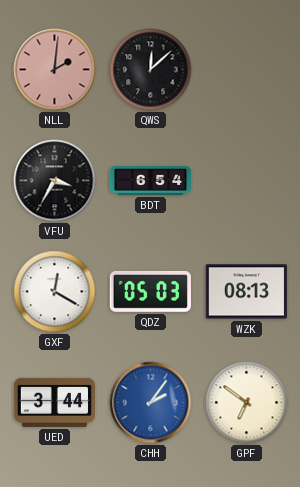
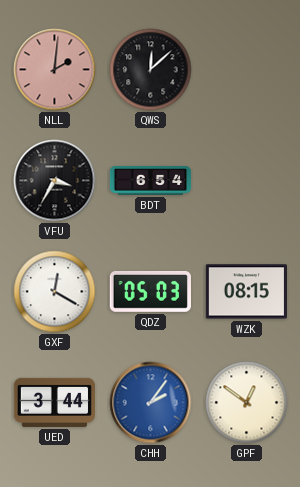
WZK: 08:13 -> 08:15 (246, 292)
GPF: 6:51 -> 12:51 (247, 403)
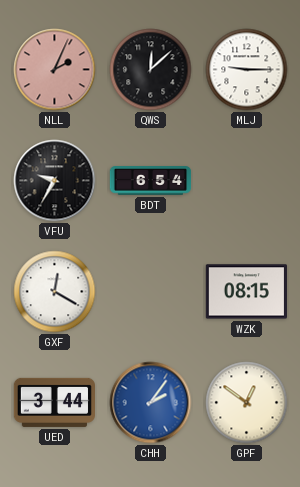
NLL: 2:01 -> 2:04 (55, 70)
MLJ: none -> 9:15 (247, 70)
VFU: 3:35 -> 9:35 (55, 181)
QDZ: 05:03 -> none (150, 291)
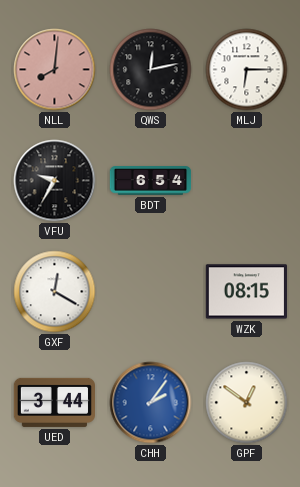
NLL: 2:04 -> 8:01 (55, 70)
QWS: 12:08 -> 12:13 (151, 70)
MLJ: 9:15 -> 6:15 (247, 70)
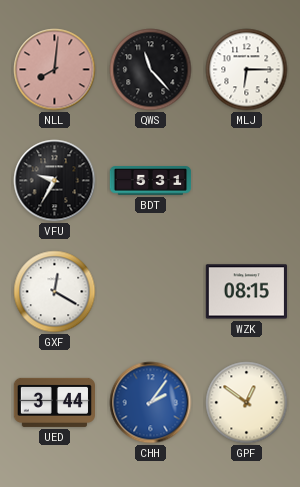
QWS: 12:13 -> 11:23 (151, 70)
BDT: 6:54 -> 5:31 (151, 181)
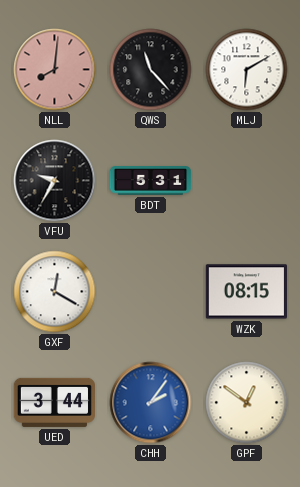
MLJ: 6:15 -> 6:10 (247, 70)
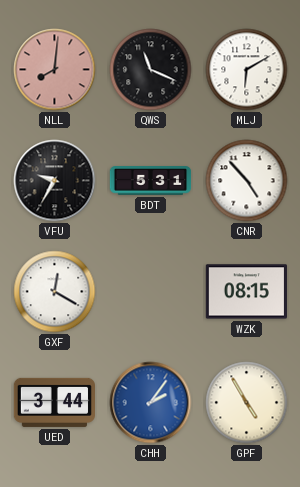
QWS: 11:23 -> 11:19 (151, 70)
CNR: none -> 4:53 (247, 181)
GPF: 12:51 -> 4:55 (247, 403)
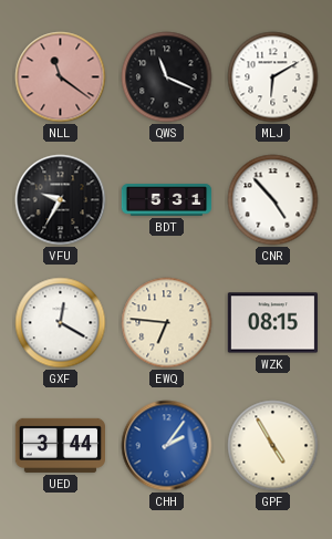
NLL: 8:01 -> 11:21 (61, 77)
EWQ: none -> 6:46 (167, 323)
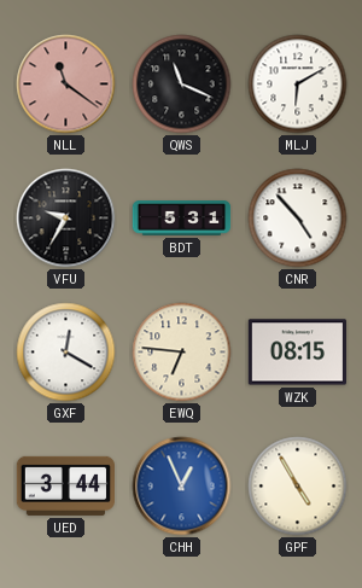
CHH: 2:06 -> 12:56 (182, 487)
